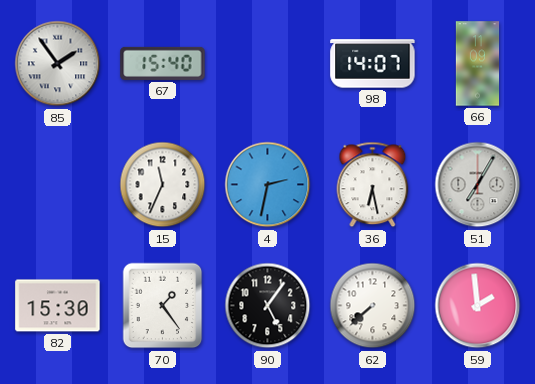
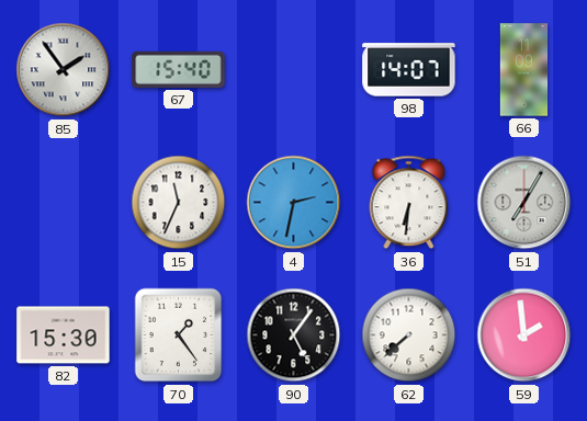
36: 6:28 -> 6:31 (409, 203)
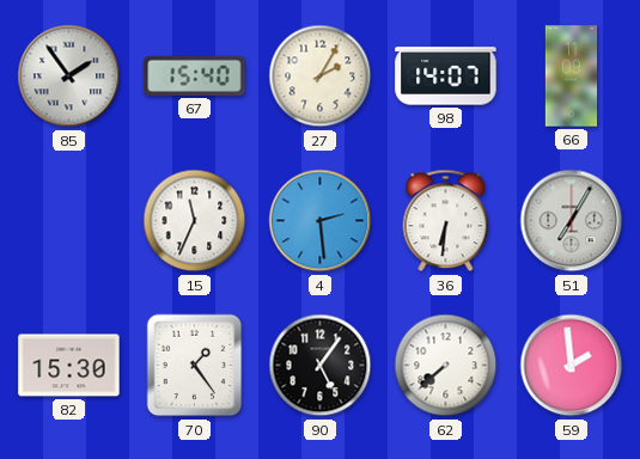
27: none -> 2:05 (321, 76)
4: 2:32 -> 2:29 (321, 221)
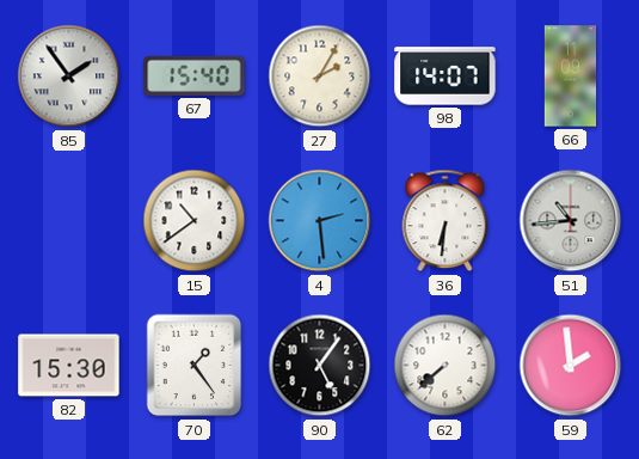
15: 11:34 -> 10:39 (195, 221)
51: 7:05 -> 10:44 (571, 221)
